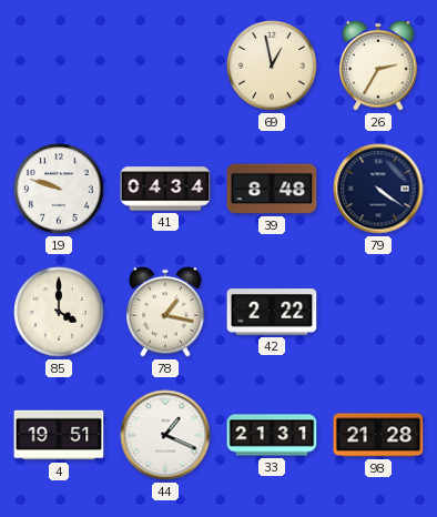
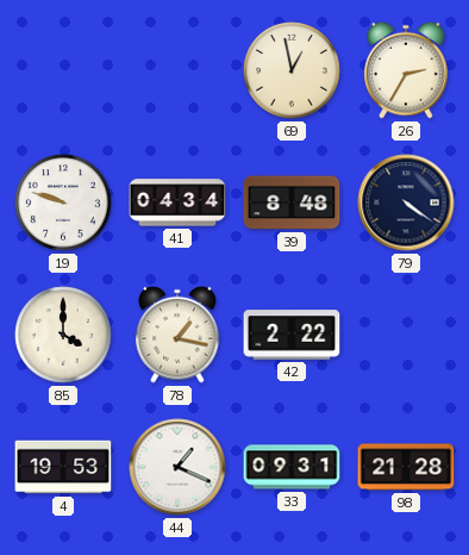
4: 19:51 -> 19:53 (63, 467)
33: 21:31 -> 09:31 (292, 467)
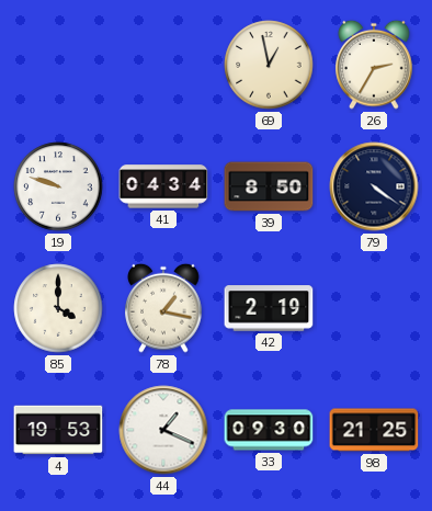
39: 8:48 -> 8:50 (269, 186)
42: 2:22 -> 2:19 (269, 308)
33: 09:31 -> 09:30 (269, 430)
98: 21:28 -> 21:25 (374, 430)
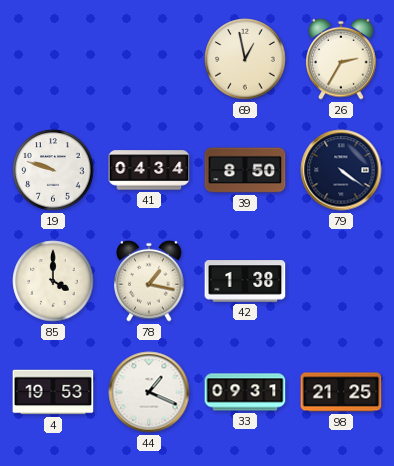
42: 2:19 -> 1:38 (245, 281)
33: 09:30 -> 09:31 (245, 392)
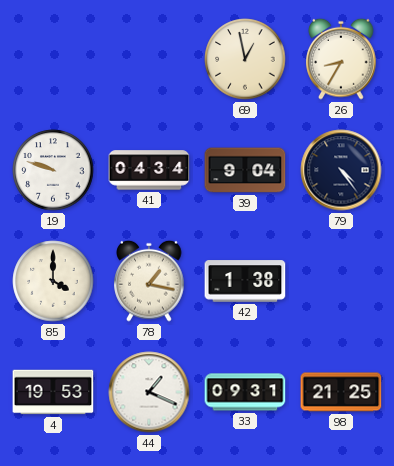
26: 2:35 -> 8:35 (341, 59)
39: 8:50 -> 9:04 (245, 170)
79: 4:21 -> 4:24 (341, 170)
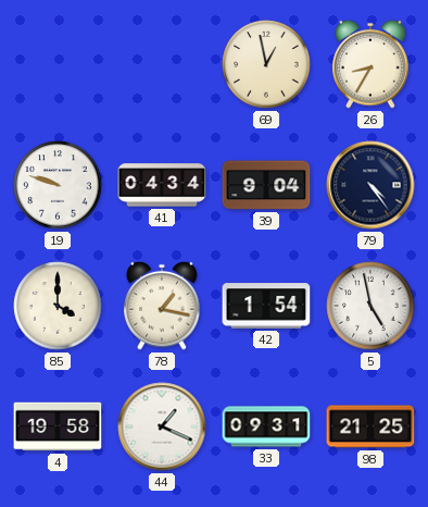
42: 1:38 -> 1:54 (266, 306)
5: none -> 4:58 (370, 306)
4: 19:53 -> 19:58 (58, 426)
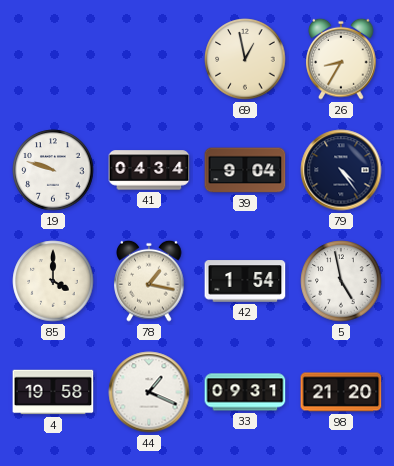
98: 21:25 -> 21:20 (341, 392)
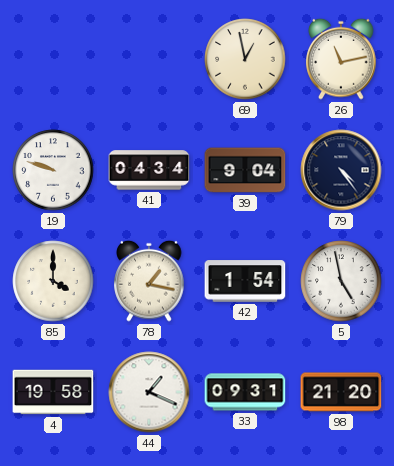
26: 8:35 -> 11:13 (341, 59)
